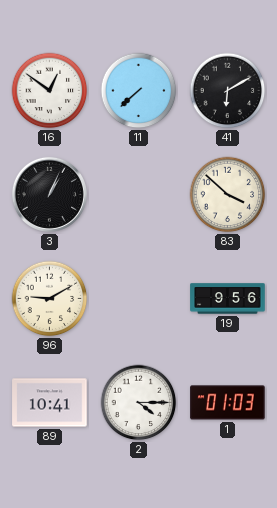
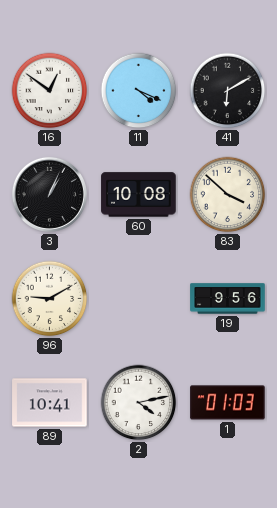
11: 7:38 -> 4:19 (139, 91)
60: none -> 10:08 (139, 195)
2: 4:15 -> 4:13 (139, 403)
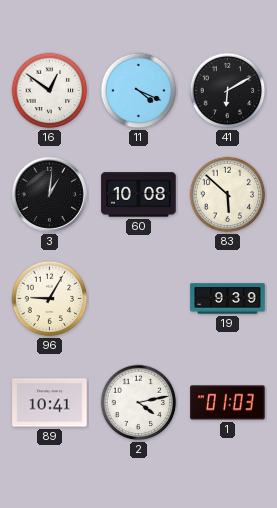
3: 1:04 -> 1:01 (49, 194)
83: 3:52 -> 5:52 (228, 195)
96: 9:10 -> 9:05 (50, 299)
19: 9:56 -> 9:39 (228, 299)
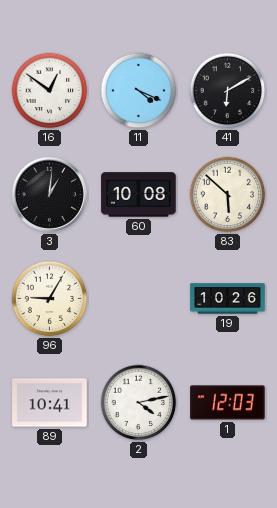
19: 9:39 -> 10:26 (228, 299)
1: 01:03 -> 12:03 (228, 403)
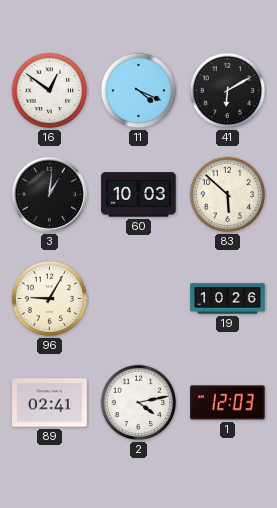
60: 10:08 -> 10:03 (139, 195)
89: 10:41 -> 02:41 (50, 403)
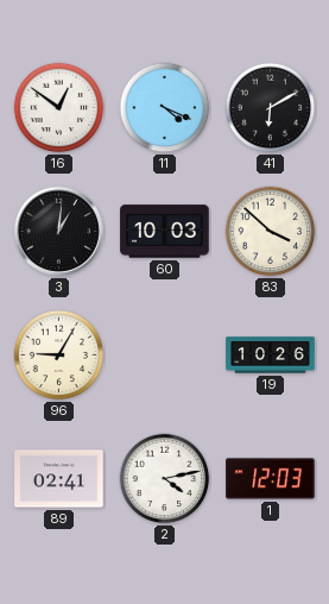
83: 5:52 -> 3:52 (271, 232)
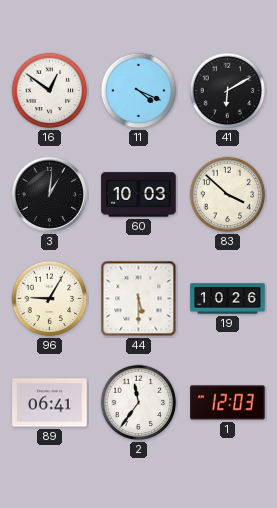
44: none -> 5:30 (139, 299)
89: 02:41 -> 06:41 (50, 403)
2: 4:13 -> 11:36 (139, 403)
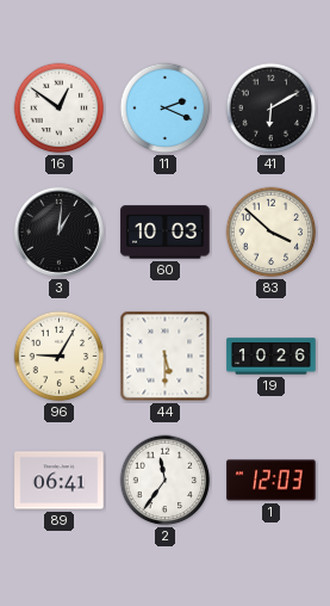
11: 4:19 -> 2:19 (166, 109)
